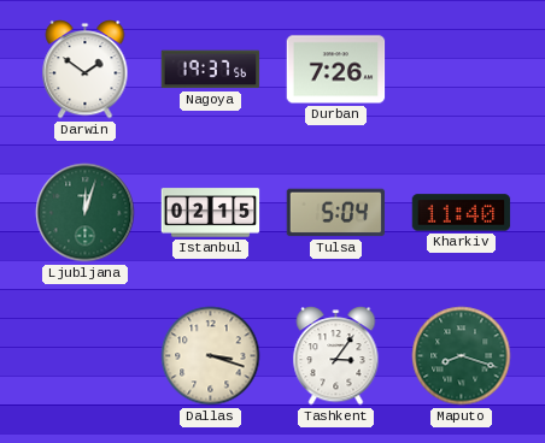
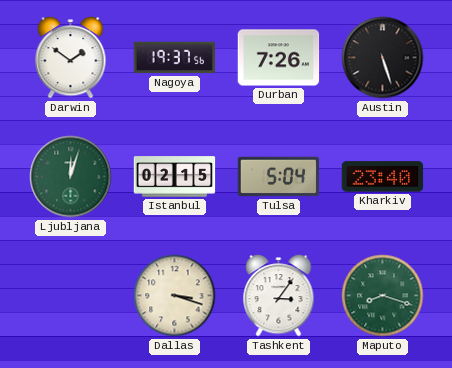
Austin: none -> 5:27 (383, 58)
Kharkiv: 11:40 -> 23:40 (383, 177)
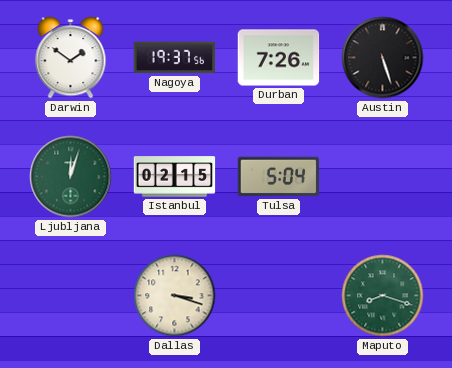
Kharkiv: 23:40 -> none (383, 177)
Tashkent: 3:06 -> none (279, 296)
